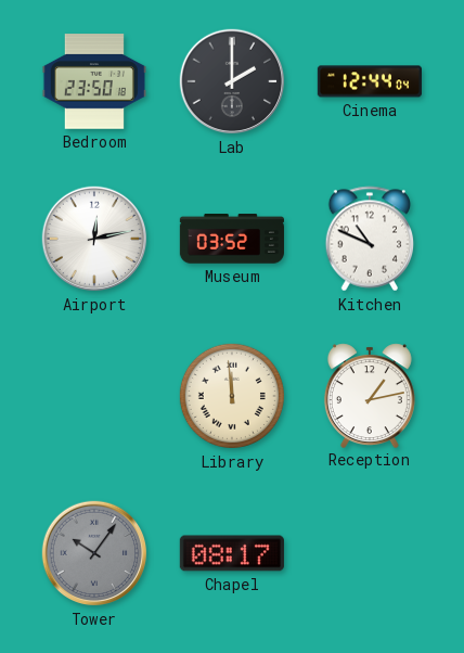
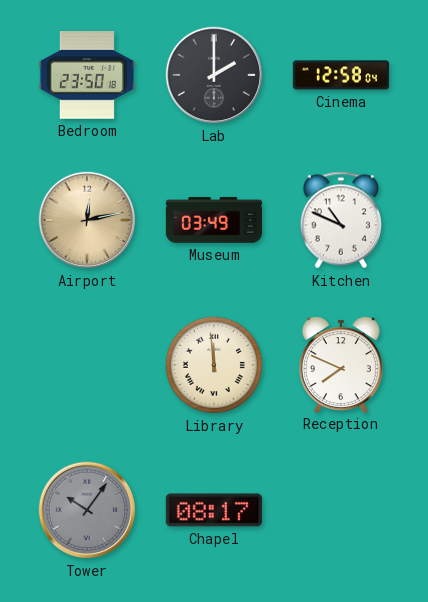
Cinema: 12:44 -> 12:58 (341, 75)
Airport dial: white -> champagne (87, 220)
Museum: 03:52 -> 03:49 (214, 220)
Reception: 1:13 -> 7:49 (341, 364)
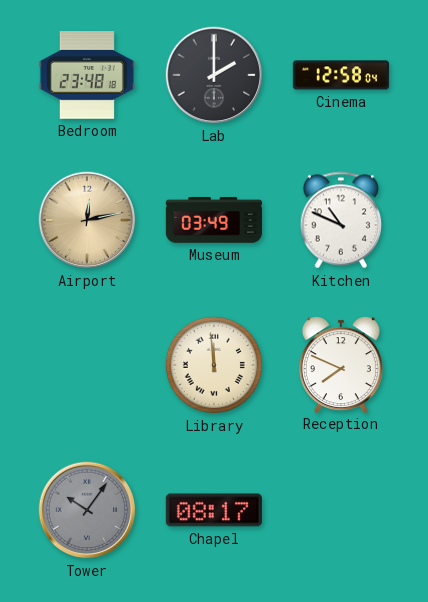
Bedroom: 23:50 -> 23:48 (87, 75)
